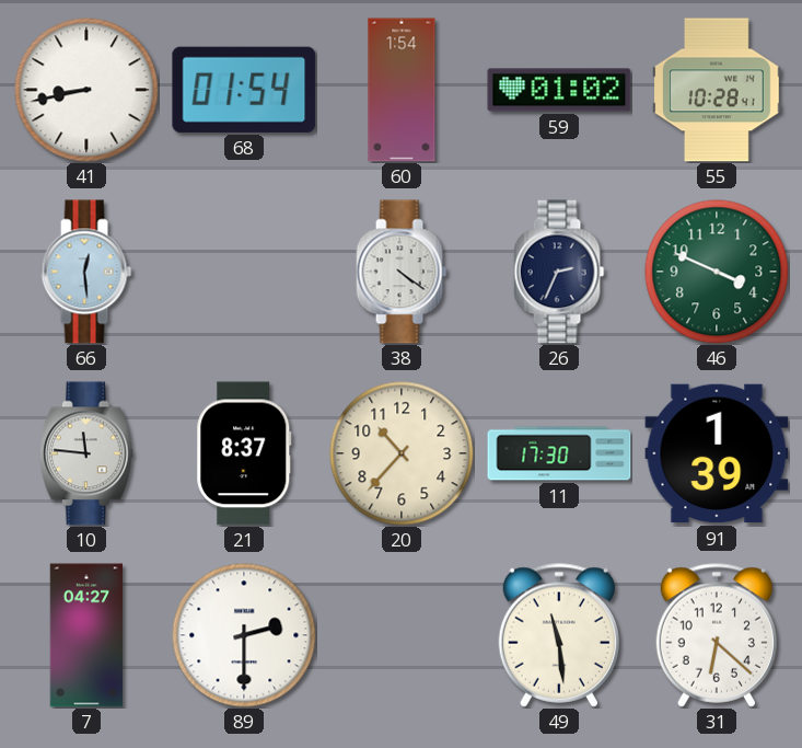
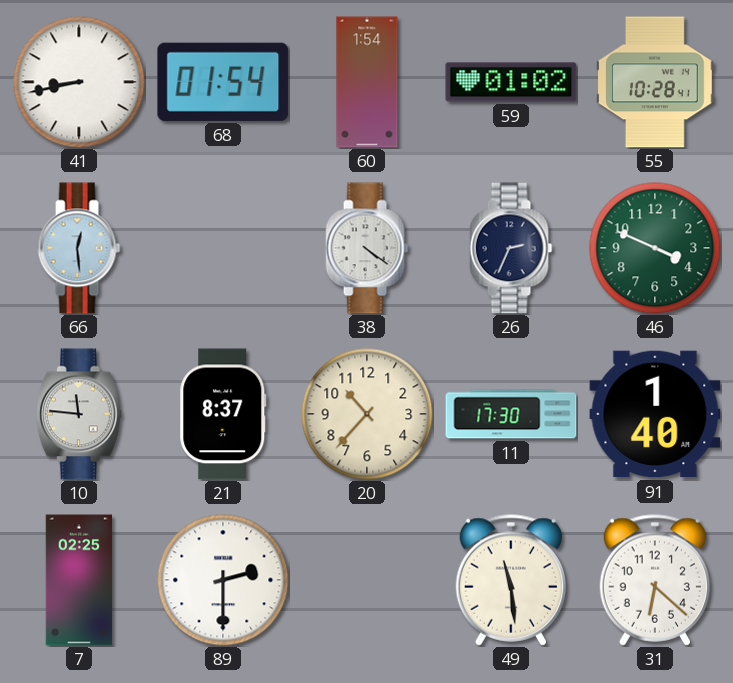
91: 1:39 -> 1:40 (655, 414)
7: 04:27 -> 02:25 (79, 580)
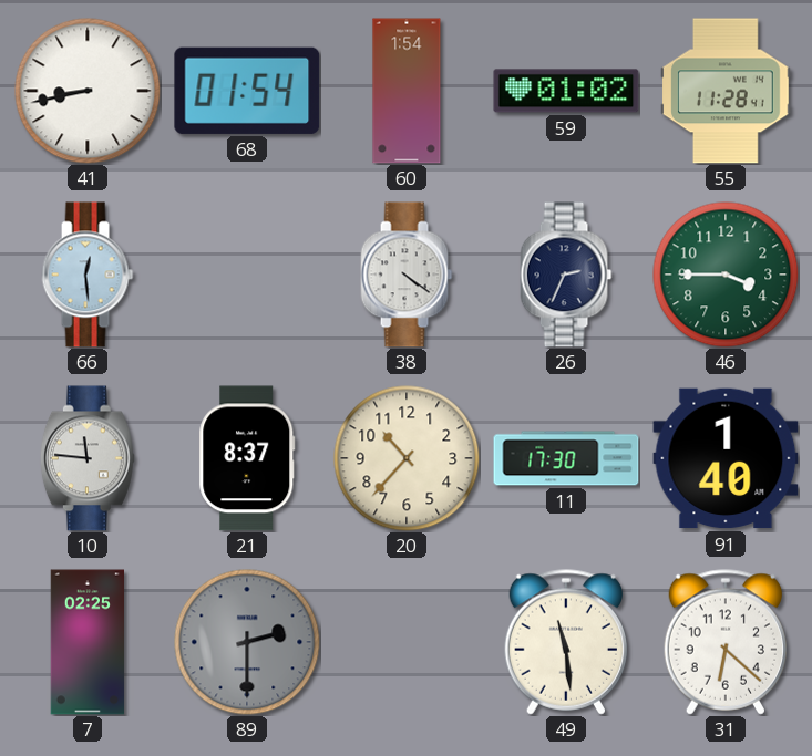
55: 10:28 -> 11:28 (726, 91)
46: 3:49 -> 3:45 (726, 275)
89 dial: white -> grey (247, 642)
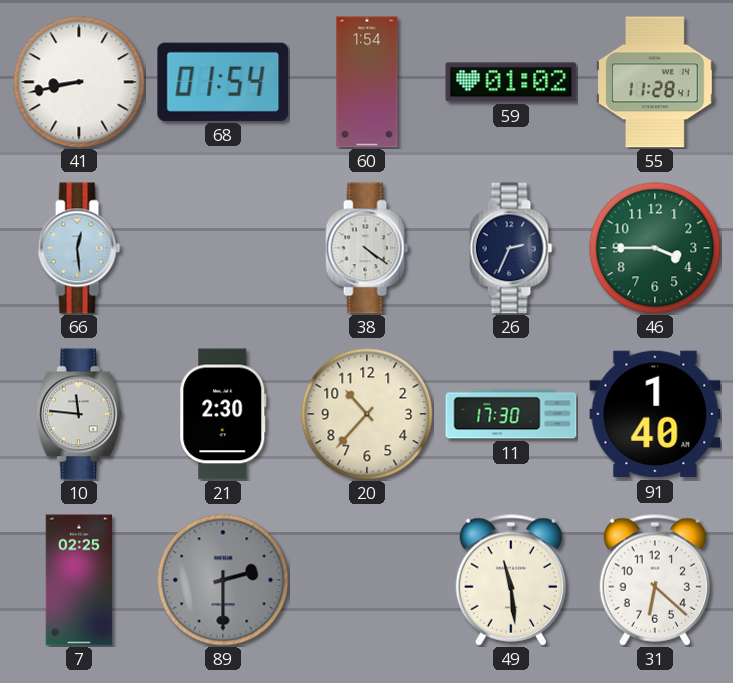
21: 8:37 -> 2:30 (223, 414)
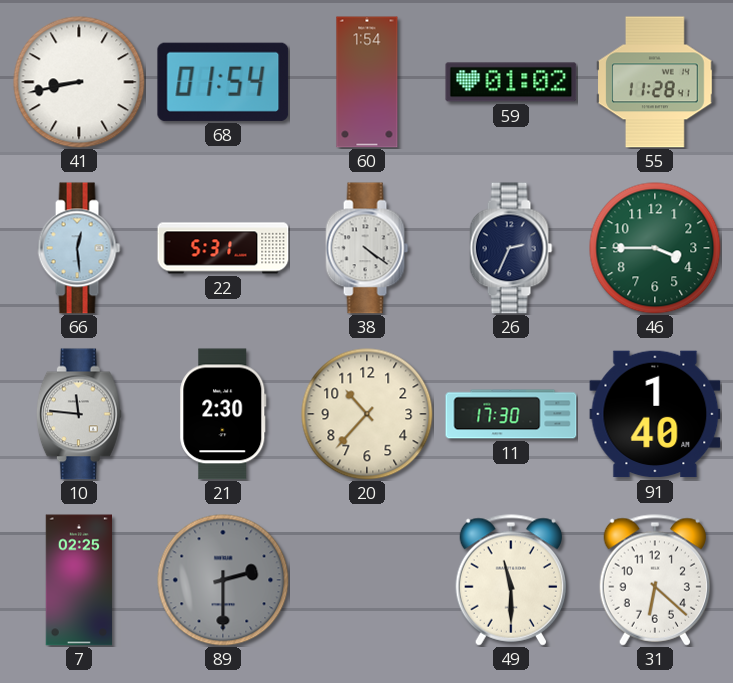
22: none -> 5:31 (223, 248)
49: 11:29 -> 11:30 (510, 580)
